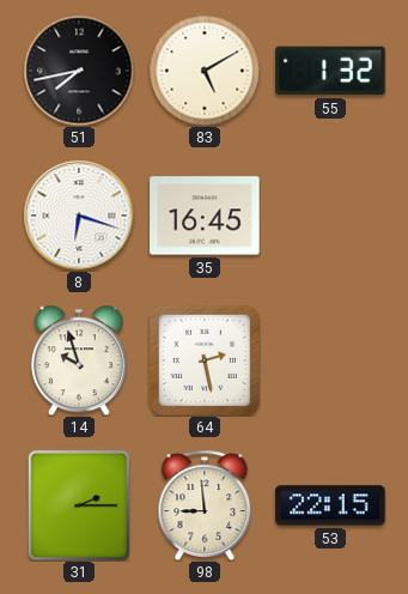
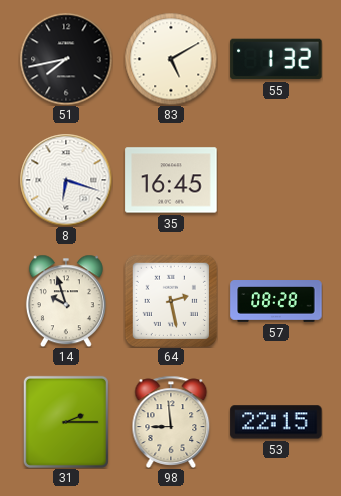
57: none -> 08:28 (276, 302)
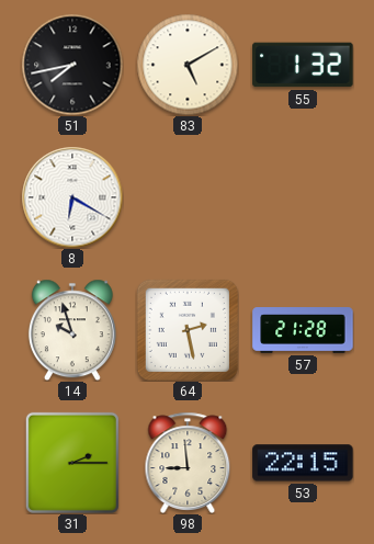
8: 6:18 -> 6:20 (72, 197)
35: 16:45 -> none (171, 180)
57: 08:28 -> 21:28 (303, 331)
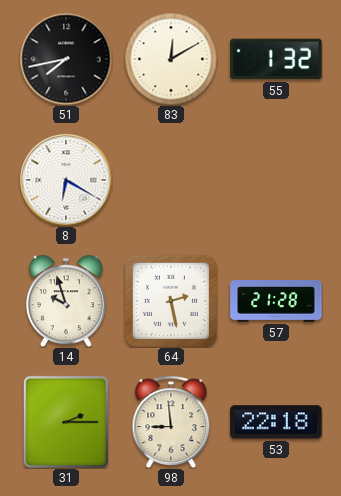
83: 5:10 -> 12:10 (171, 59)
53: 22:15 -> 22:18 (276, 422)
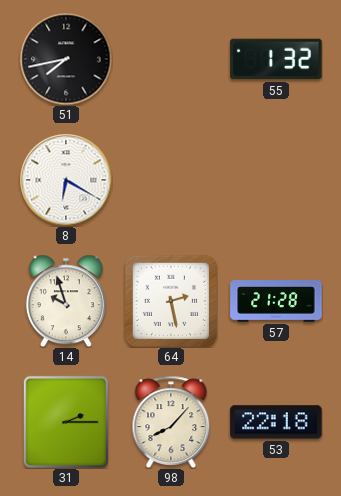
83: 12:10 -> none (171, 59)
98: 8:59 -> 8:07 (171, 422)
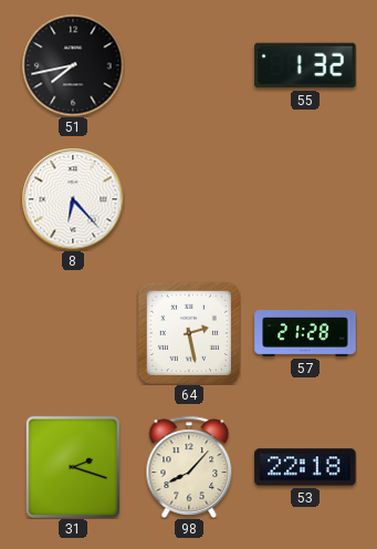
8: 6:20 -> 6:23 (73, 199)
14: 9:57 -> none (66, 301)
31: 2:15 -> 2:18 (73, 467)
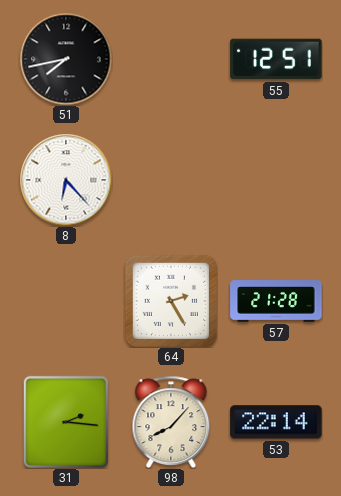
55: 1:32 -> 12:51 (276, 59)
64: 2:28 -> 2:25 (171, 301)
31: 2:18 -> 2:16 (66, 422)
53: 22:18 -> 22:14 (276, 422)
